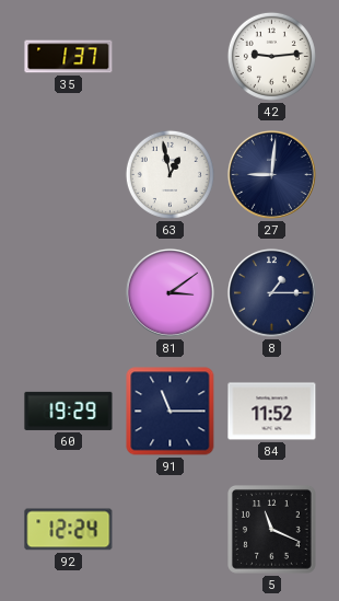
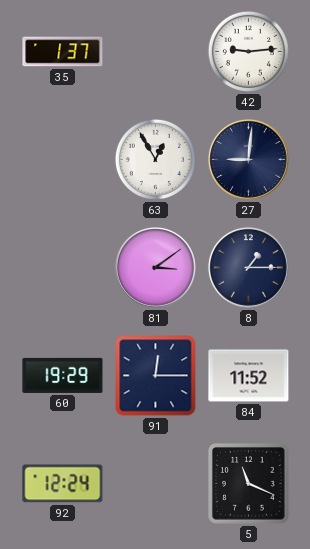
63: 12:58 -> 12:55 (155, 159)
91: 11:15 -> 12:15 (156, 376)
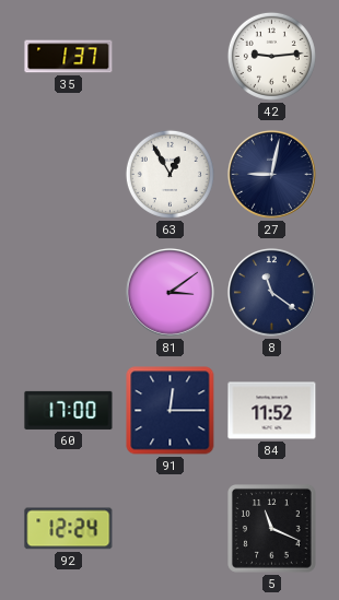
27: 9:01 -> 9:02 (272, 175)
8: 1:15 -> 11:21 (272, 293)
60: 19:29 -> 17:00 (69, 410)
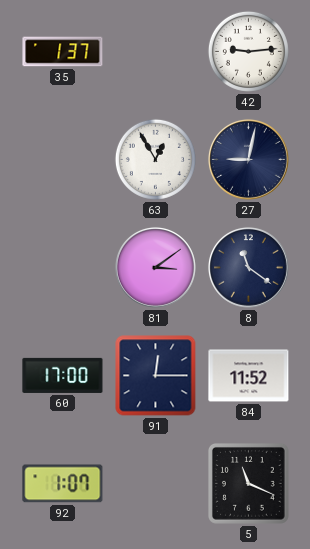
92: 12:24 -> 1:07 (63, 484)
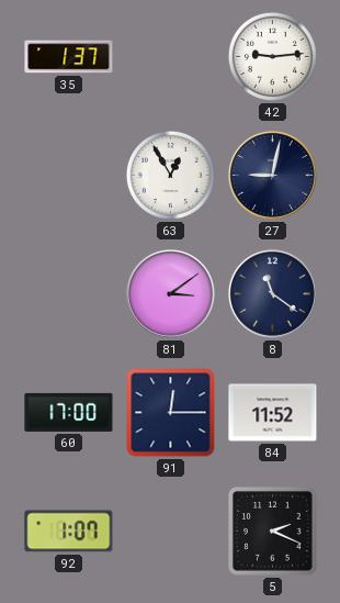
5: 11:19 -> 2:19 (273, 532)
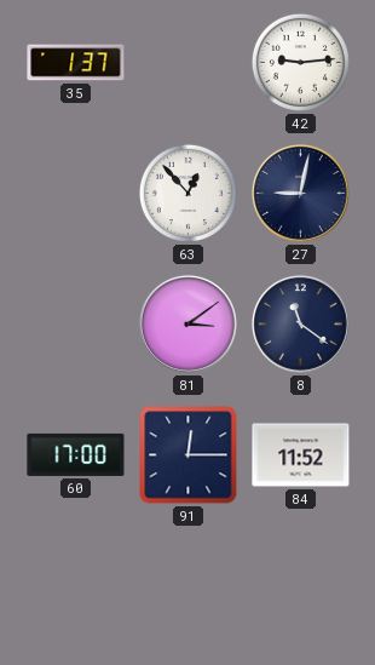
63: 12:55 -> 12:53 (187, 193)
92: 1:07 -> none (69, 532)
5: 2:19 -> none (273, 532)
